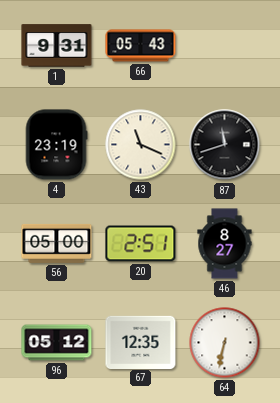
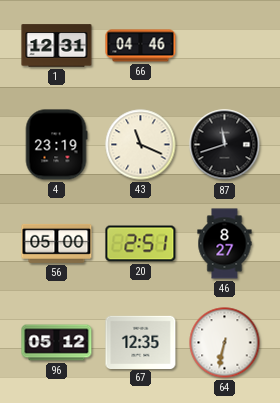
1: 9:31 -> 12:31 (57, 46)
66: 05:43 -> 04:46 (141, 46)
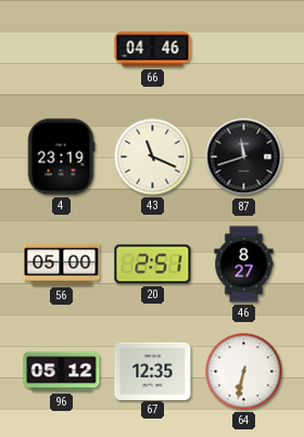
1: 12:31 -> none (57, 46)
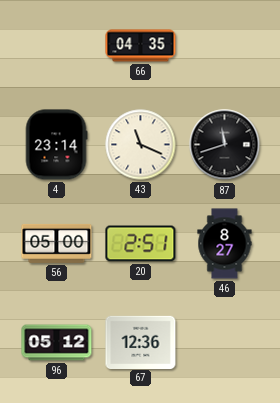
66: 04:46 -> 04:35 (141, 46)
4: 23:19 -> 23:14 (56, 145)
67: 12:35 -> 12:36 (141, 342)
64: 6:32 -> none (244, 372)
